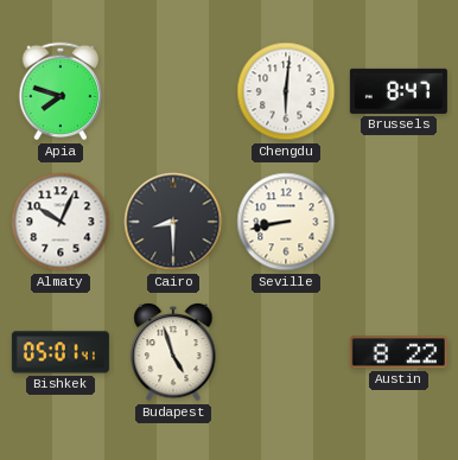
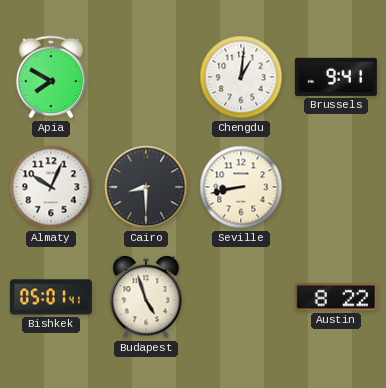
Apia: 7:48 -> 7:50 (51, 77)
Chengdu: 6:01 -> 1:01 (241, 77)
Brussels: 8:47 -> 9:41 (336, 77)
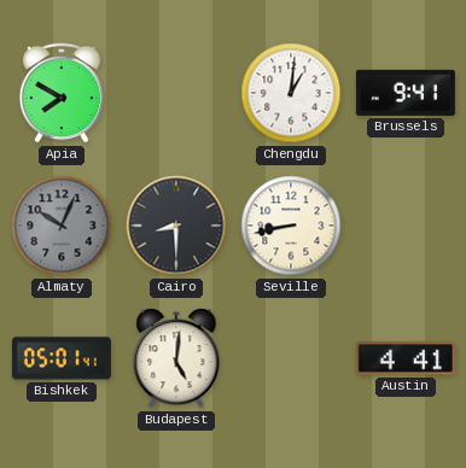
Almaty dial: white -> grey (62, 226)
Budapest: 4:57 -> 5:01 (176, 359)
Austin: 8:22 -> 4:41 (406, 358)
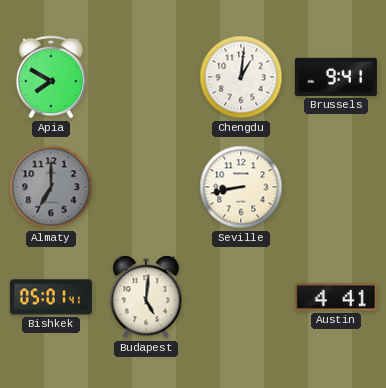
Almaty: 10:04 -> 7:00 (51, 187)
Cairo: 8:30 -> none (176, 226)
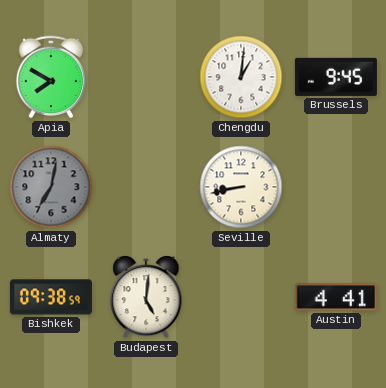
Brussels: 9:41 -> 9:45 (336, 77)
Almaty: 7:00 -> 7:02 (51, 187)
Bishkek: 05:01 -> 09:38 (51, 297)
